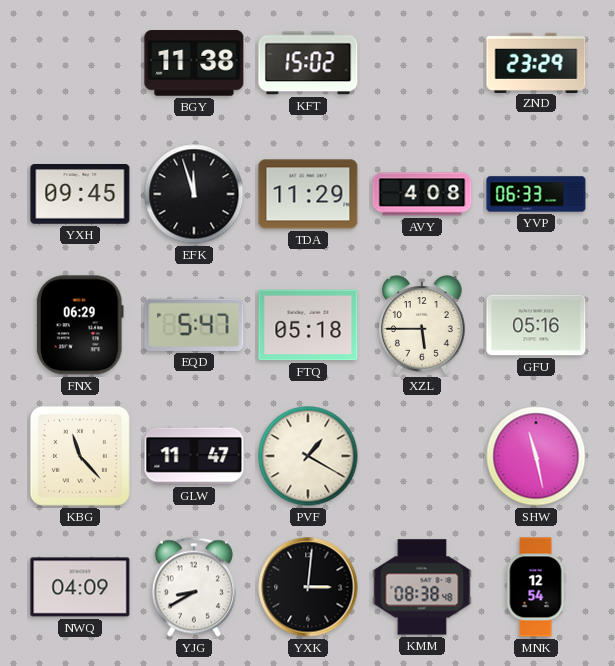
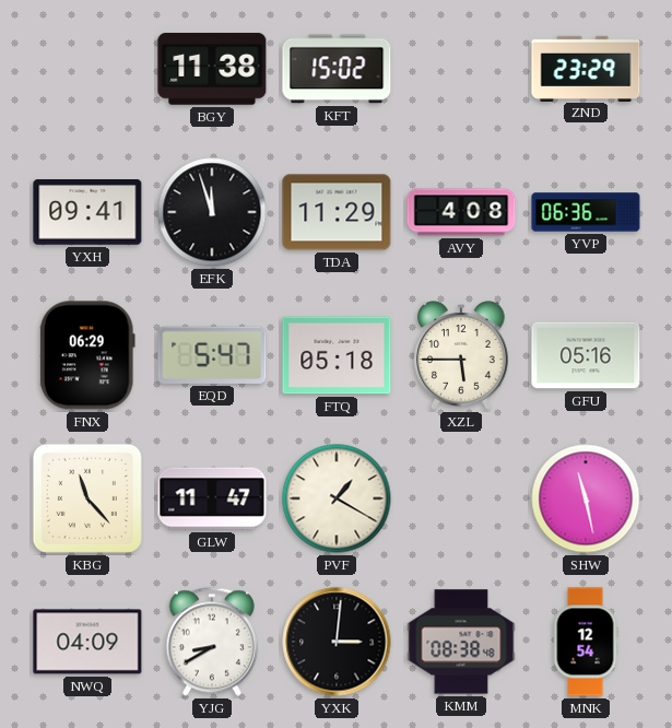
YXH: 09:45 -> 09:41 (87, 213)
YVP: 06:33 -> 06:36 (586, 212)
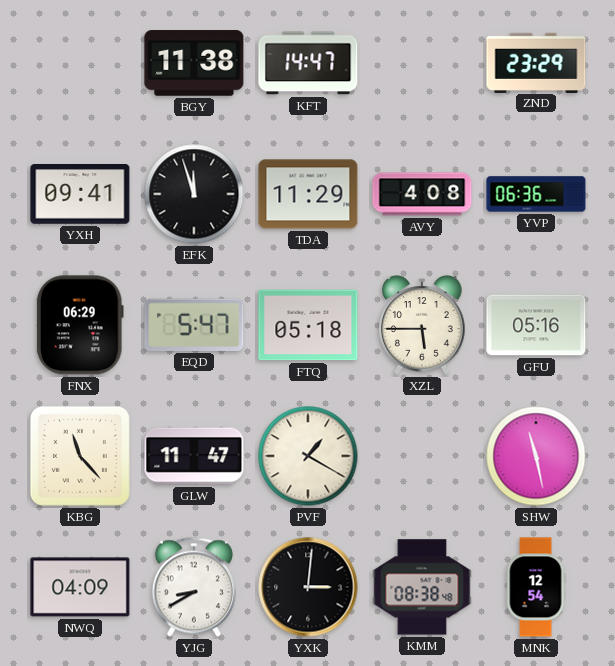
KFT: 15:02 -> 14:47 (308, 63)
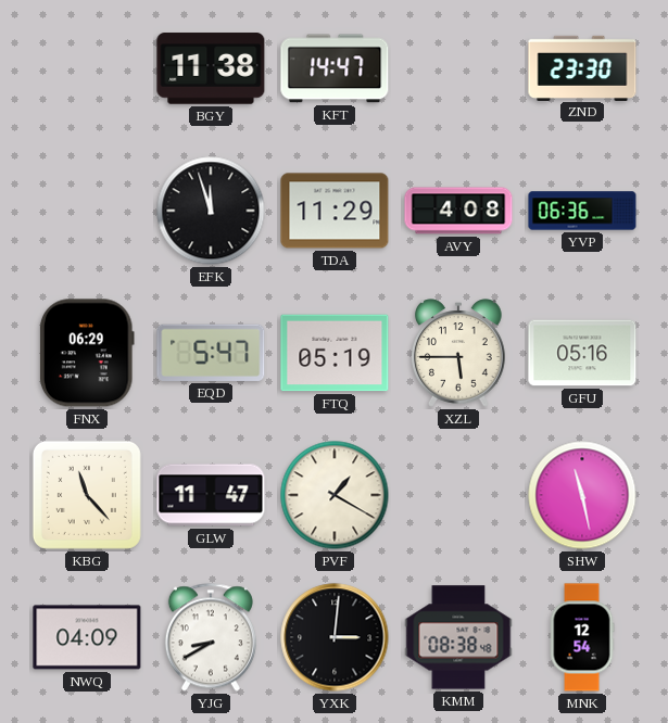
ZND: 23:29 -> 23:30 (582, 67)
YXH: 09:41 -> none (80, 195)
FTQ: 05:18 -> 05:19 (335, 353)
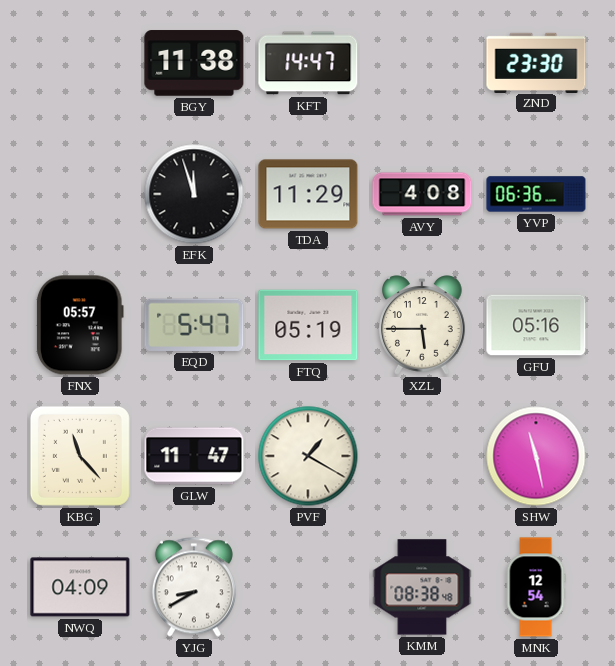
FNX: 06:29 -> 05:57 (80, 325)
YXK: 3:01 -> none (335, 637)
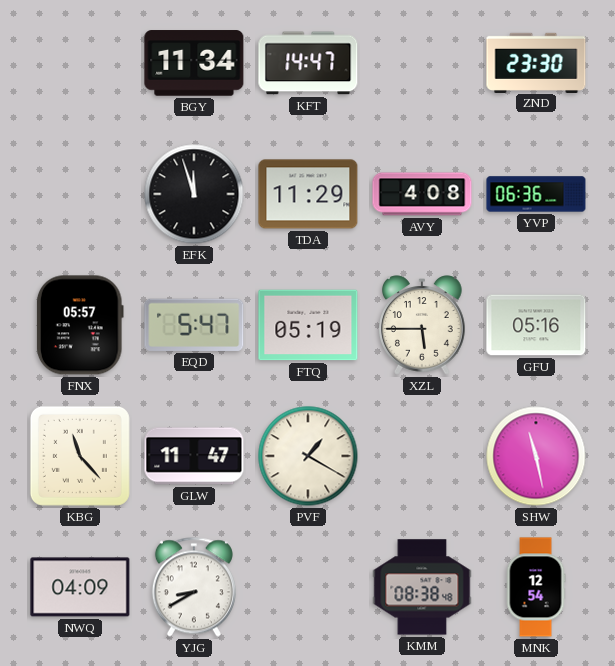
BGY: 11:38 -> 11:34 (194, 63)
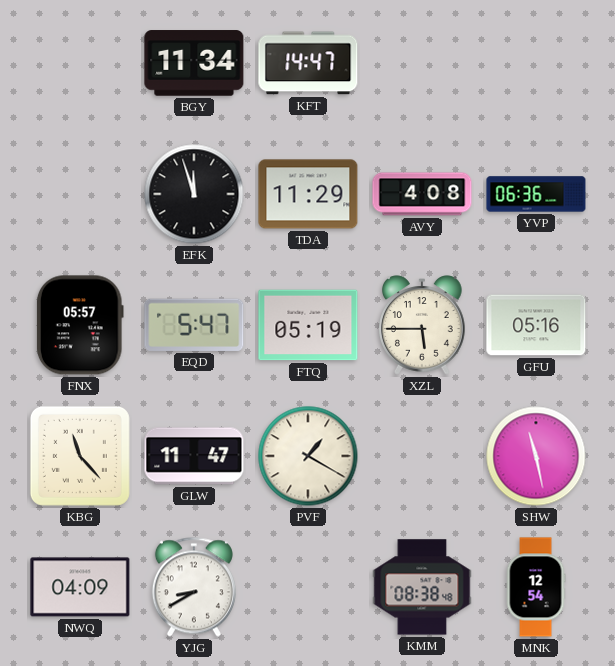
ZND: 23:30 -> none (536, 62)
